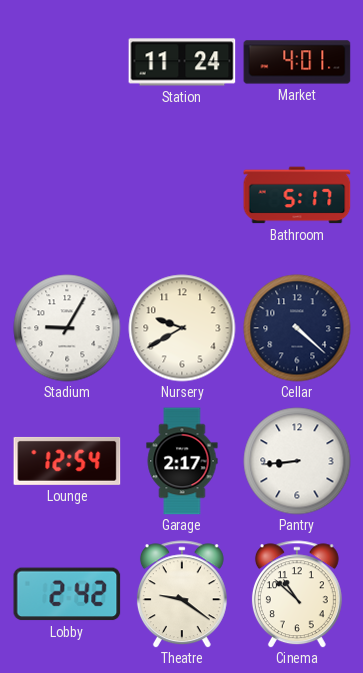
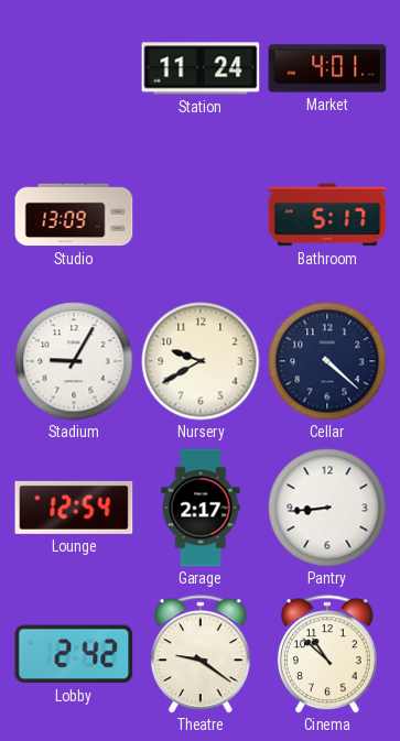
Studio: none -> 13:09 (74, 215)
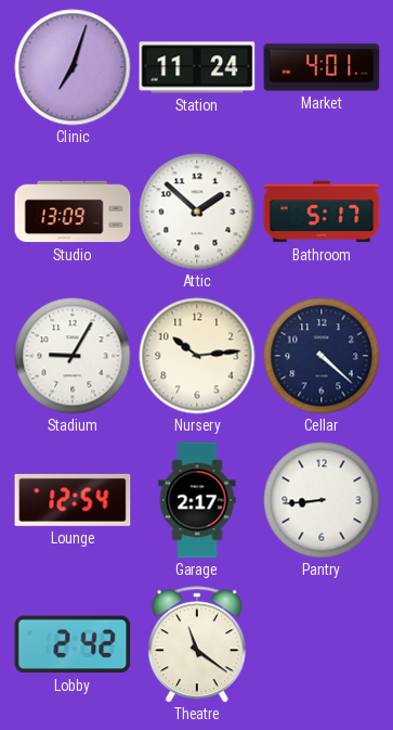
Clinic: none -> 7:03 (73, 67)
Attic: none -> 1:52 (197, 212)
Nursery: 9:40 -> 10:14 (197, 356)
Theatre: 9:21 -> 11:21 (197, 644)
Cinema: 10:52 -> none (327, 654)
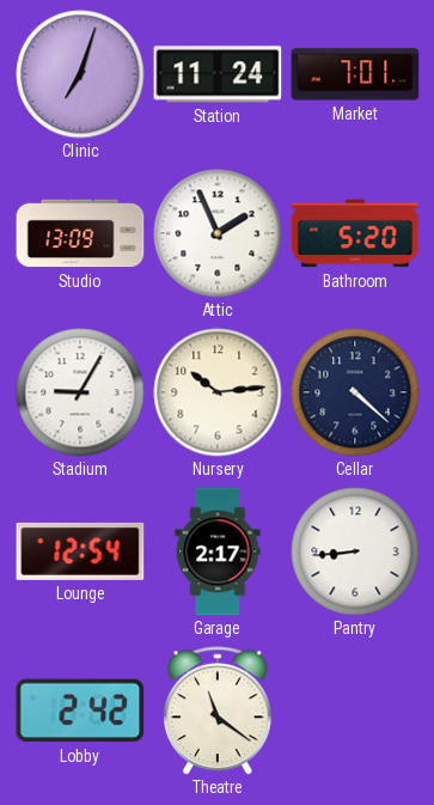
Market: 4:01 -> 7:01 (355, 74)
Attic: 1:52 -> 1:56 (218, 233)
Bathroom: 5:17 -> 5:20 (355, 233)
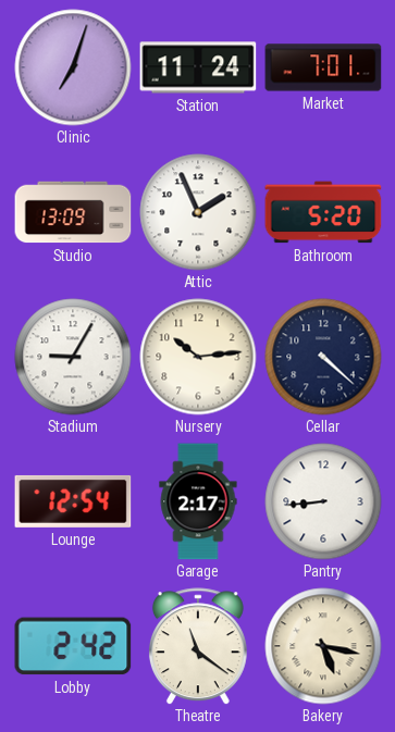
Bakery: none -> 5:17 (323, 646)
